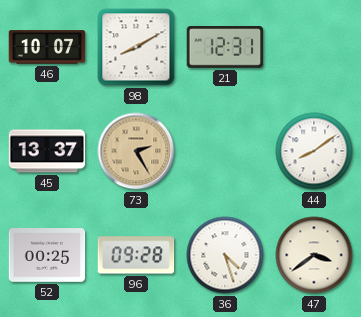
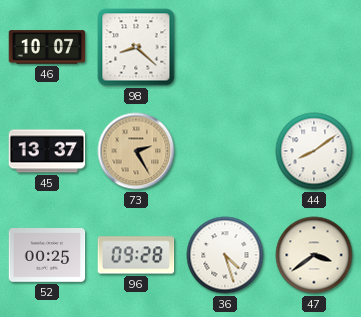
98: 8:10 -> 8:22 (136, 47)
21: 12:31 -> none (225, 48)
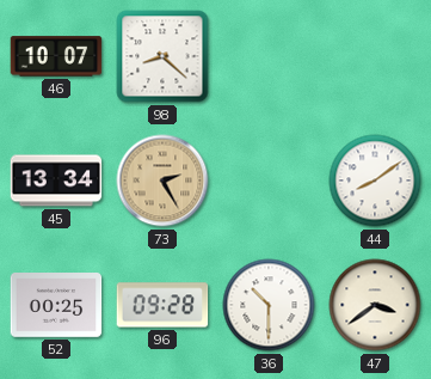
45: 13:37 -> 13:34 (56, 181)
36: 4:27 -> 10:30 (269, 305)
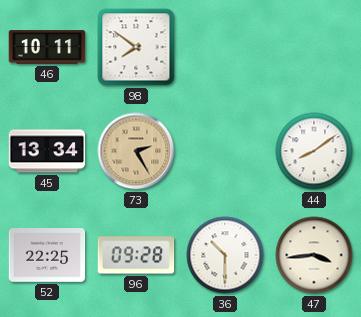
46: 10:07 -> 10:11 (47, 47)
98: 8:22 -> 7:51 (136, 47)
52: 00:25 -> 22:25 (47, 256)
47: 3:39 -> 3:44 (314, 255)
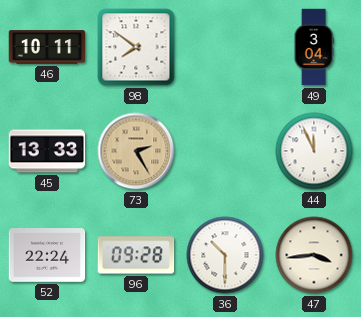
49: none -> 3:04 (314, 47)
45: 13:34 -> 13:33 (47, 151)
44: 8:09 -> 11:56 (314, 151)
52: 22:25 -> 22:24 (47, 256)
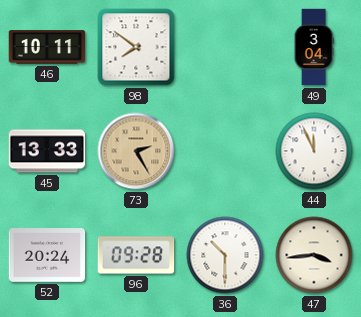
52: 22:24 -> 20:24 (47, 256)
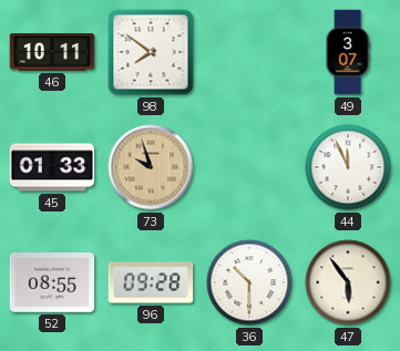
49: 3:04 -> 3:07 (348, 52)
45: 13:33 -> 01:33 (52, 167)
73: 2:25 -> 9:57 (151, 167)
52: 20:24 -> 08:55 (52, 283)
47: 3:44 -> 5:54 (348, 282)
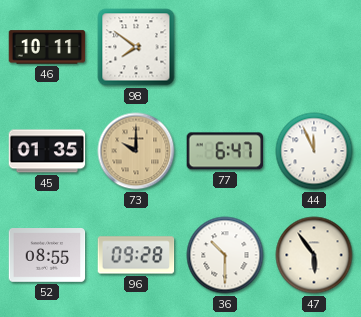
49: 3:07 -> none (348, 52)
45: 01:33 -> 01:35 (47, 151)
73: 9:57 -> 10:00 (136, 151)
77: none -> 6:47 (225, 151)
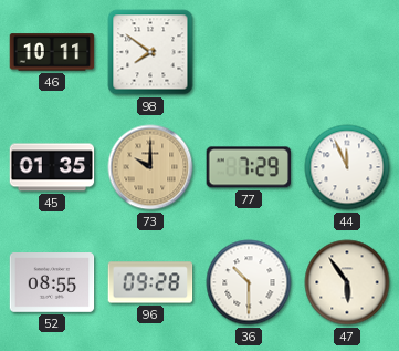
77: 6:47 -> 7:29 (249, 167)
